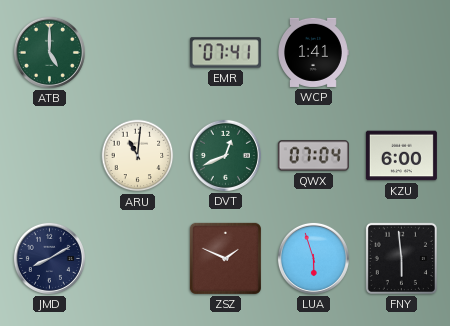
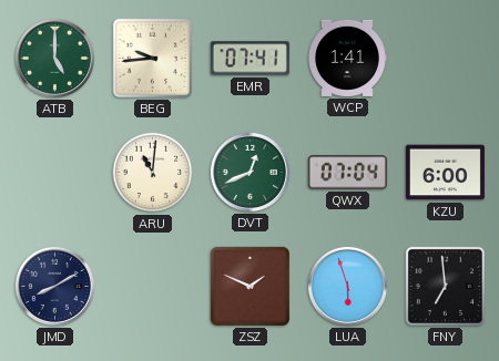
BEG: none -> 9:44 (152, 58)
FNY: 5:59 -> 6:59 (445, 286)
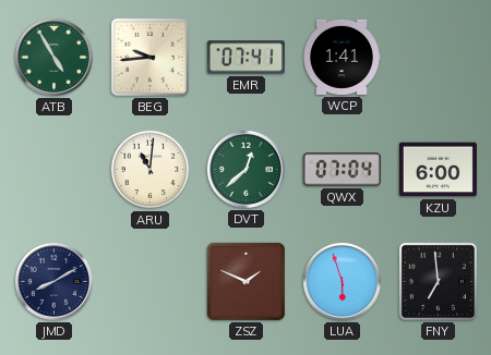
ATB: 5:00 -> 4:55 (53, 57)
DVT: 12:41 -> 12:38 (245, 169)
